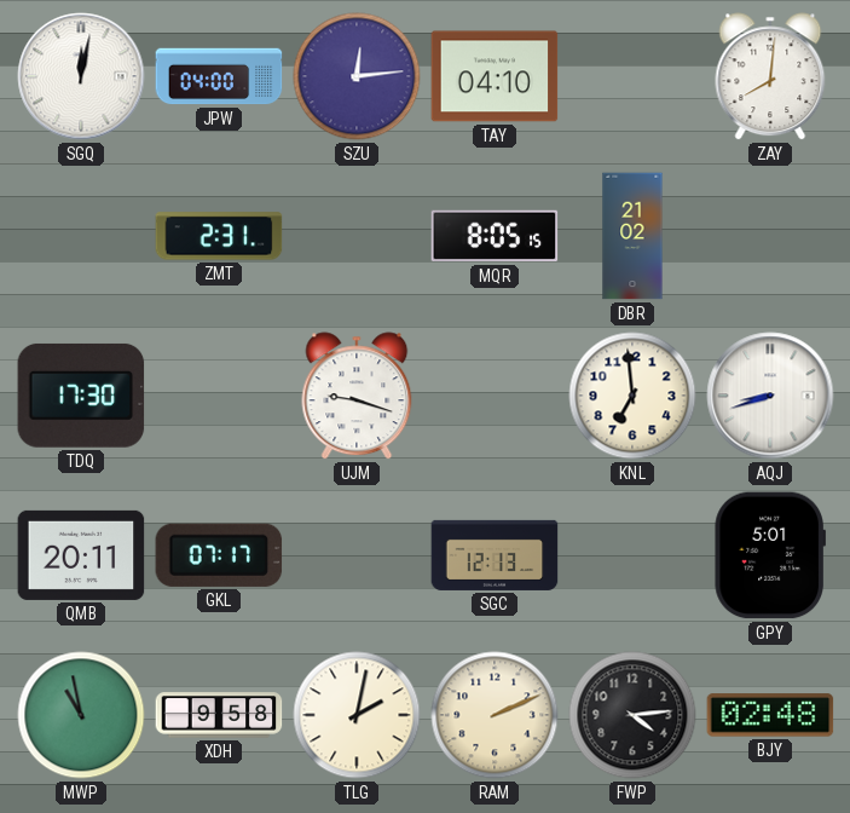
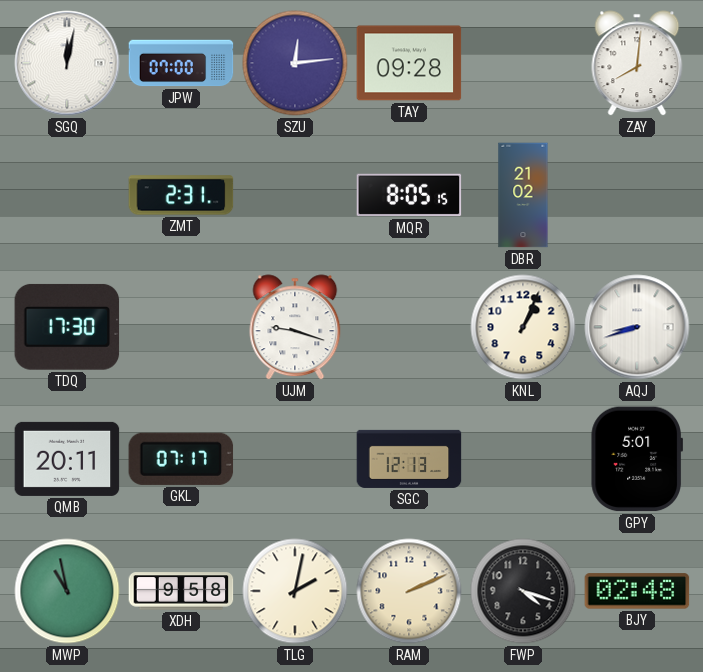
JPW: 04:00 -> 07:00 (181, 63)
TAY: 04:10 -> 09:28 (409, 63)
KNL: 6:59 -> 1:04 (523, 327)
FWP: 4:14 -> 4:18 (523, 591)
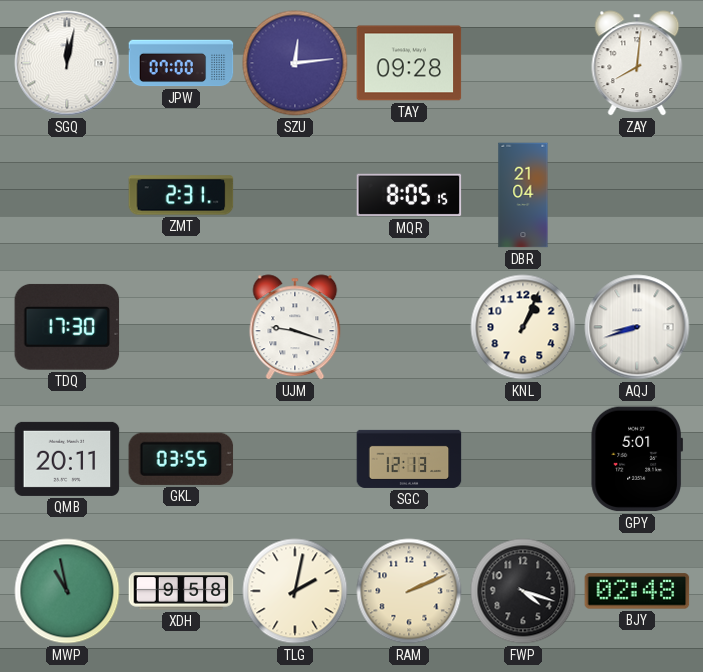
DBR: 21:02 -> 21:04 (523, 195)
GKL: 07:17 -> 03:55 (181, 459)
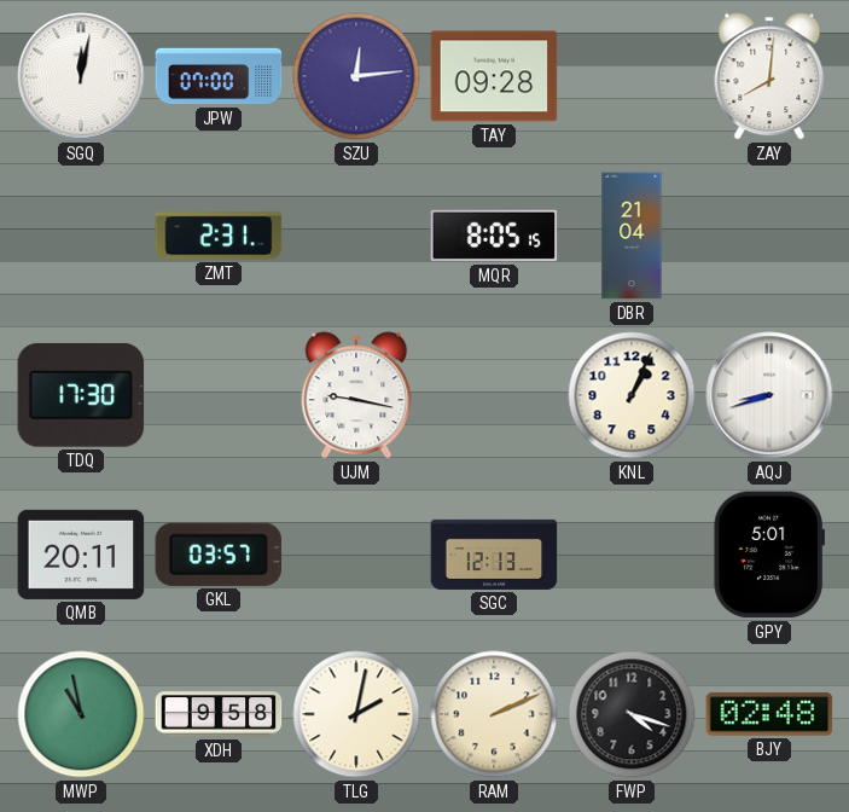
UJM: 9:18 -> 9:17 (356, 395)
GKL: 03:55 -> 03:57 (219, 555)
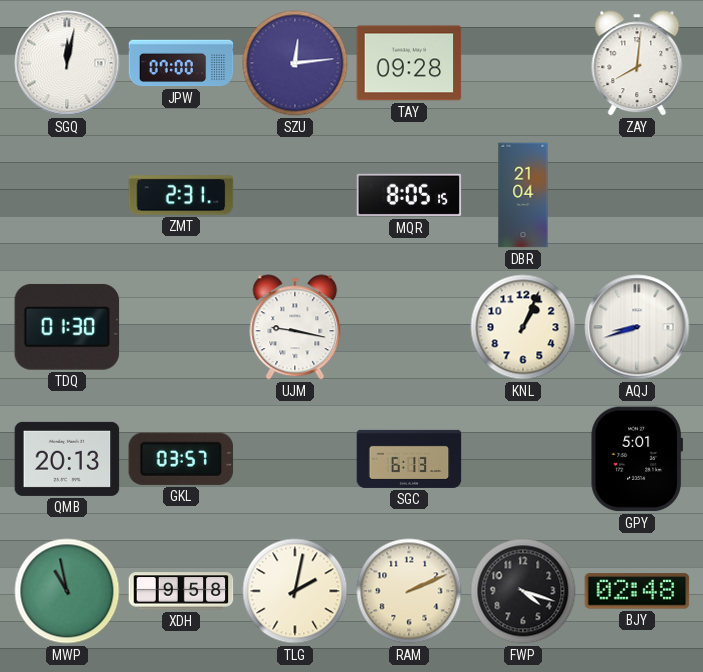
TDQ: 17:30 -> 01:30 (67, 327)
QMB: 20:11 -> 20:13 (67, 459)
SGC: 12:13 -> 6:13 (409, 459)
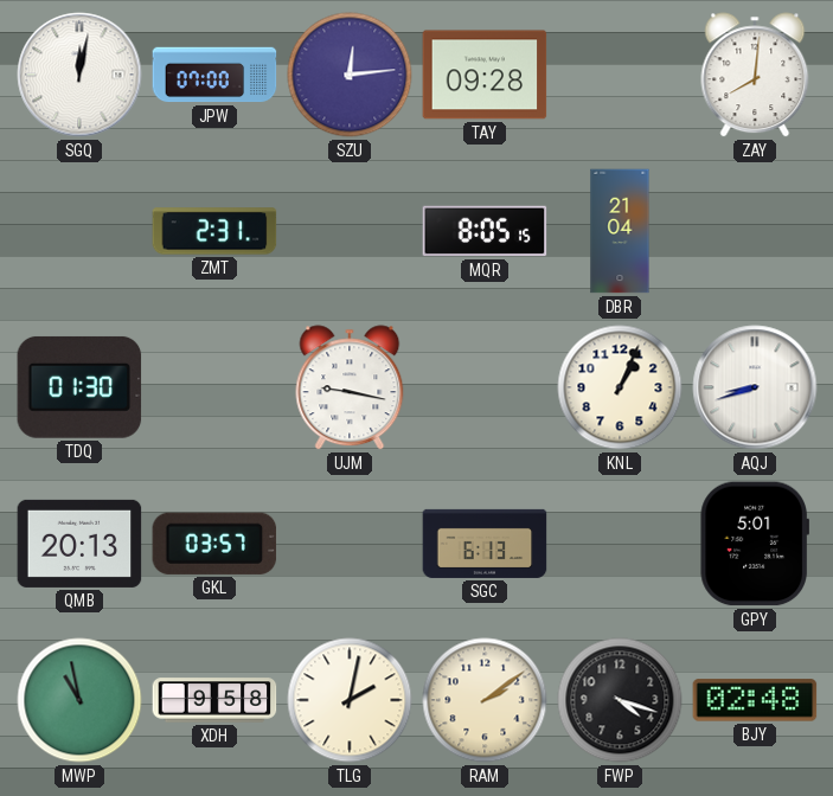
RAM: 2:11 -> 2:09 (485, 700)
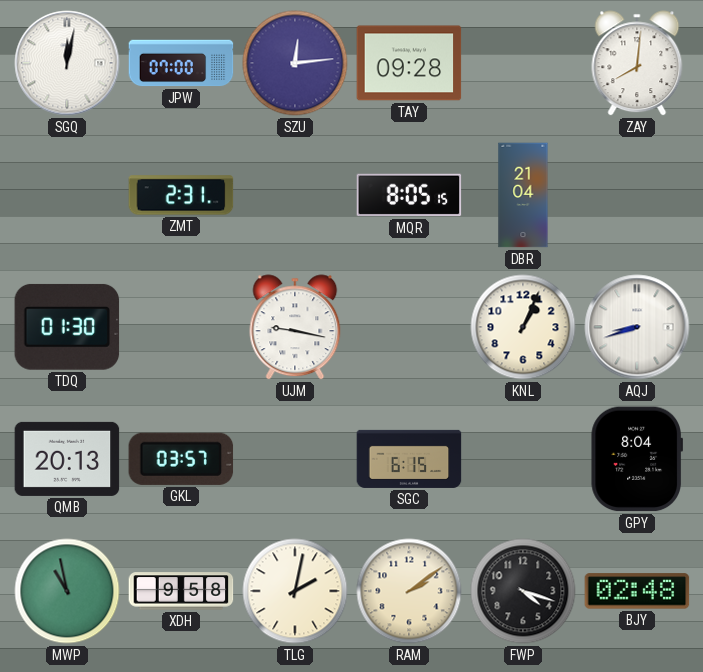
SGC: 6:13 -> 6:15 (409, 459)
GPY: 5:01 -> 8:04 (636, 459)
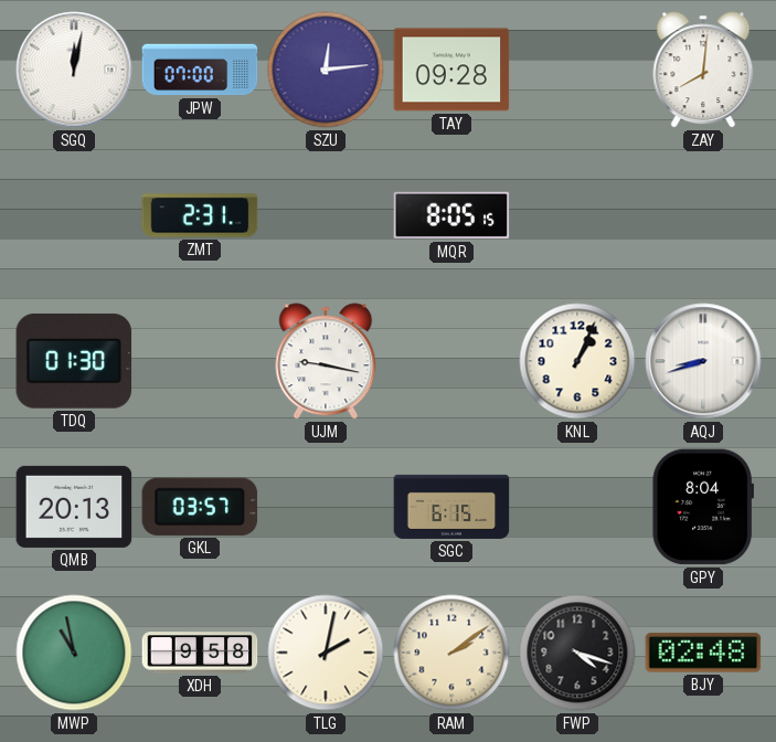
DBR: 21:04 -> none (523, 195)
